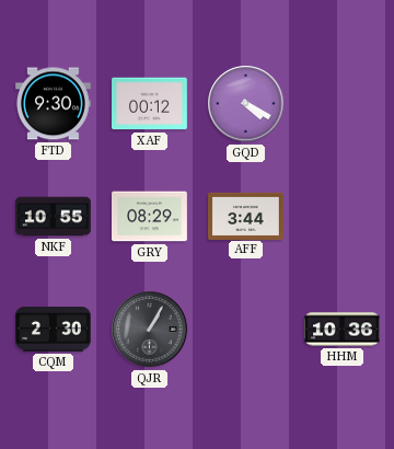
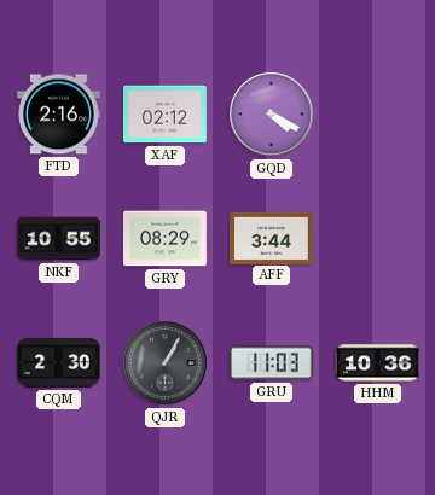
FTD: 9:30 -> 2:16 (59, 115)
XAF: 00:12 -> 02:12 (166, 115)
GRU: none -> 11:03 (272, 363)
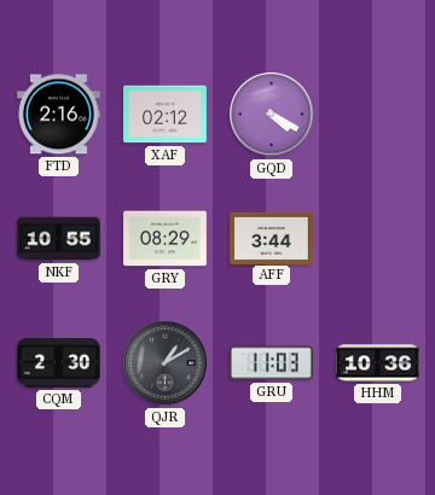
QJR: 1:05 -> 1:10 (166, 363)
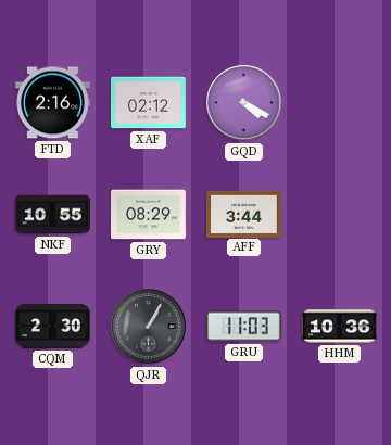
QJR: 1:10 -> 1:05 (149, 327)
